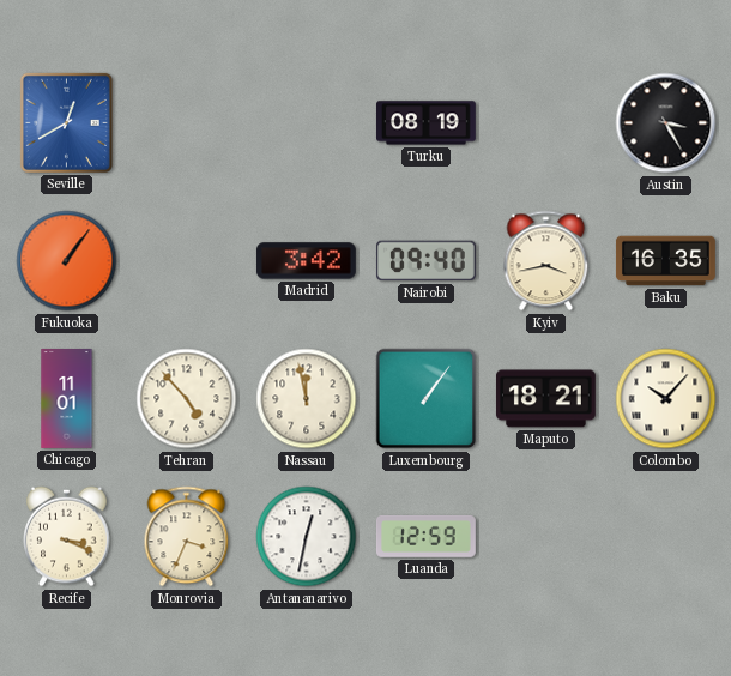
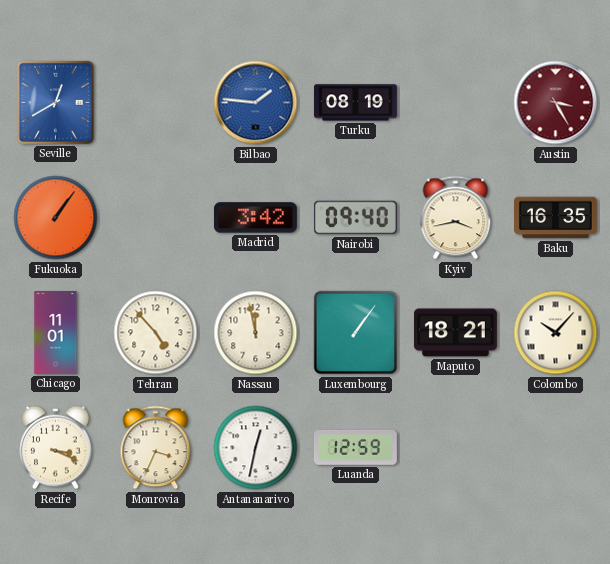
Bilbao: none -> 1:46 (256, 103)
Austin dial: black -> burgundy (556, 103)
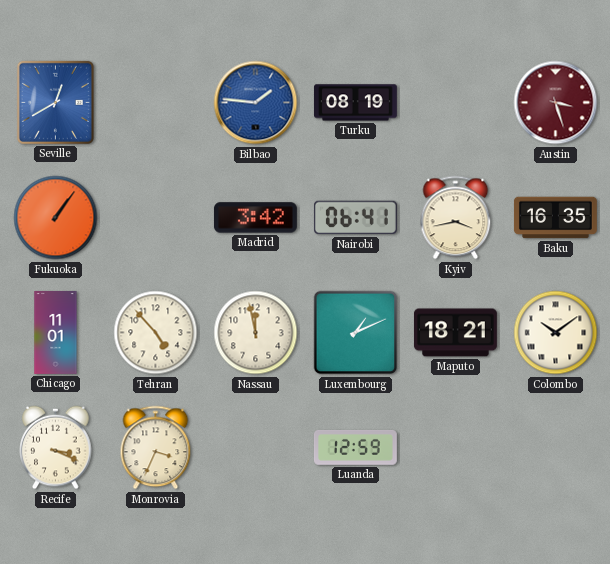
Austin: 3:25 -> 3:27 (556, 103)
Nairobi: 09:40 -> 06:41 (355, 218)
Luxembourg: 1:06 -> 1:11 (356, 333)
Colombo: 10:07 -> 10:09 (556, 333)
Antananarivo: 12:32 -> none (256, 448)
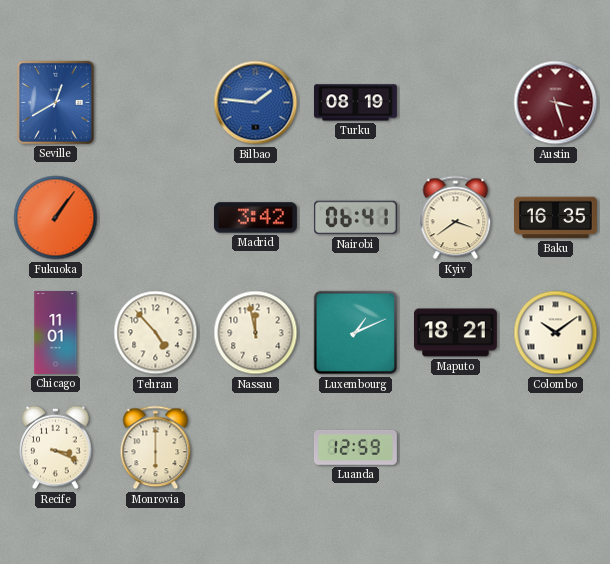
Kyiv: 3:43 -> 3:39 (456, 218)
Monrovia: 3:34 -> 6:00 (156, 448)
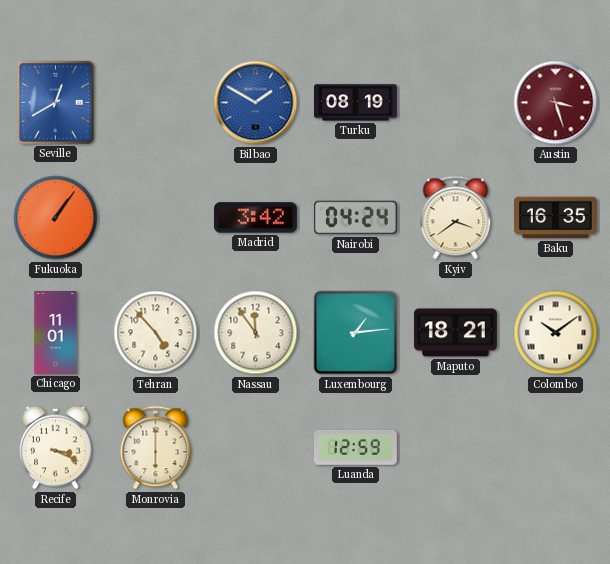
Bilbao: 1:46 -> 1:50 (256, 103)
Nairobi: 06:41 -> 04:24 (355, 218)
Nassau: 11:58 -> 11:54 (256, 333)
Luxembourg: 1:11 -> 1:14 (356, 333)
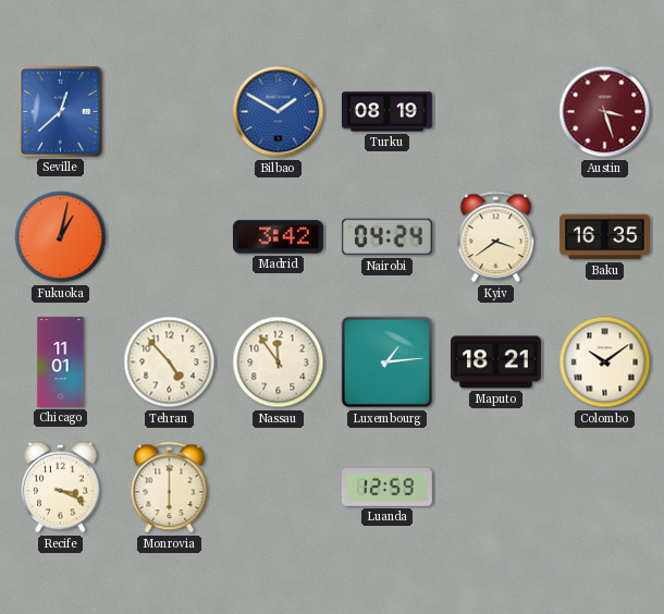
Seville: 12:40 -> 12:38 (60, 111)
Fukuoka: 1:06 -> 1:02 (61, 237)
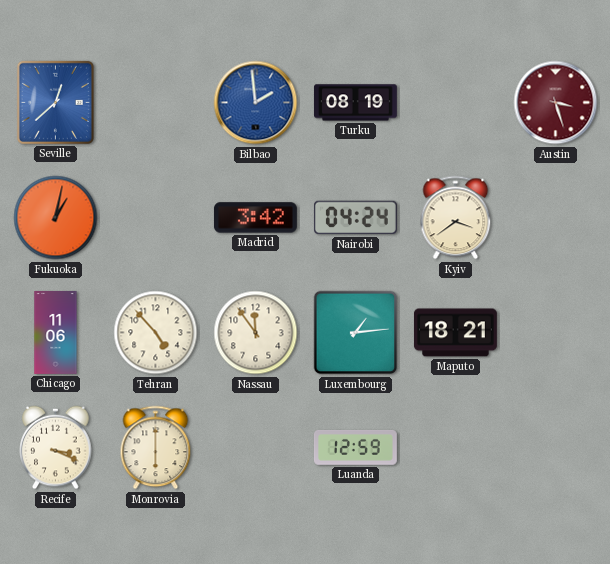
Bilbao: 1:50 -> 1:59 (256, 103)
Baku: 16:35 -> none (604, 237)
Chicago: 11:01 -> 11:06 (56, 333)
Colombo: 10:09 -> none (605, 363)
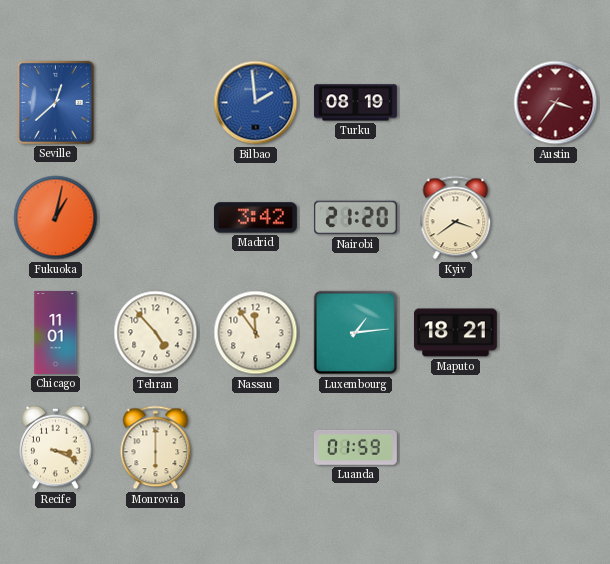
Austin: 3:27 -> 3:36 (556, 103)
Nairobi: 04:24 -> 21:20 (355, 218)
Chicago: 11:06 -> 11:01 (56, 333)
Luanda: 12:59 -> 01:59 (355, 447)
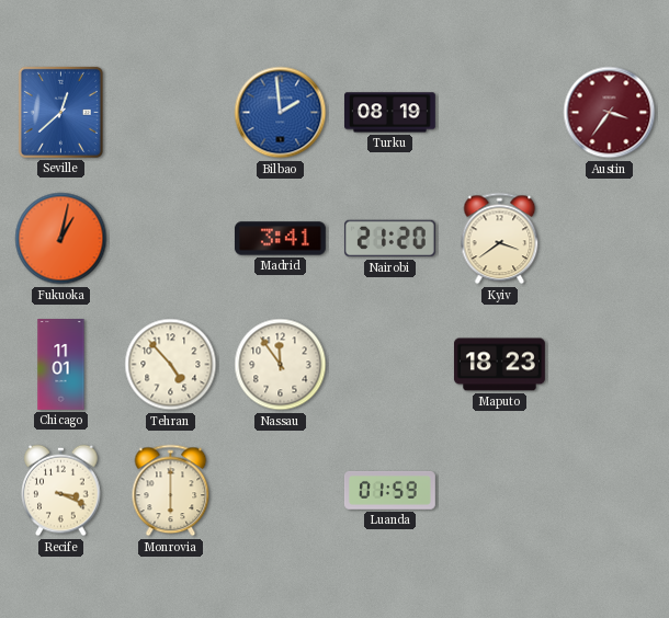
Madrid: 3:42 -> 3:41 (280, 239)
Luxembourg: 1:14 -> none (356, 333)
Maputo: 18:21 -> 18:23 (499, 365)
